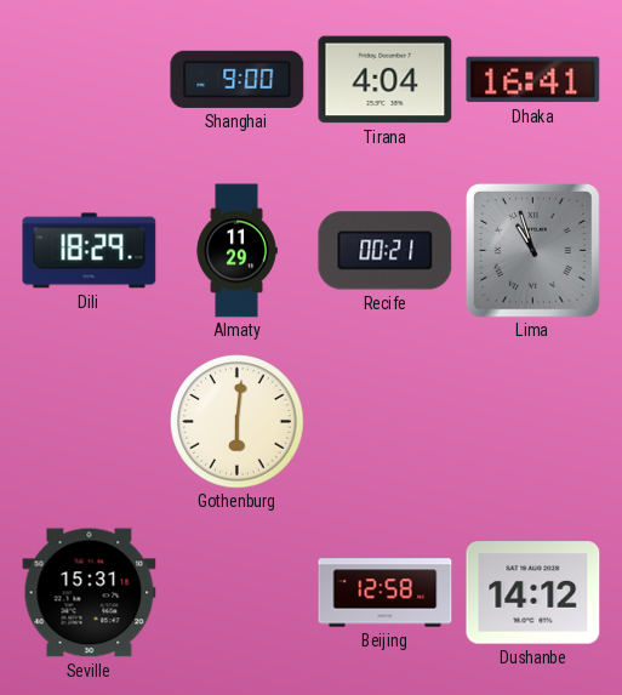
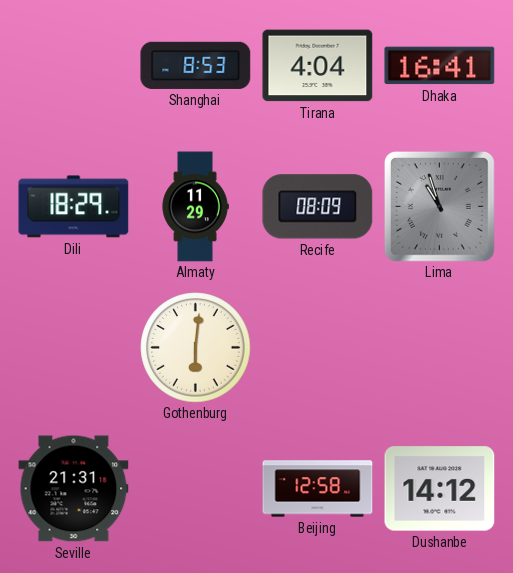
Shanghai: 9:00 -> 8:53 (196, 65)
Recife: 00:21 -> 08:09 (318, 207)
Seville: 15:31 -> 21:31 (74, 489)
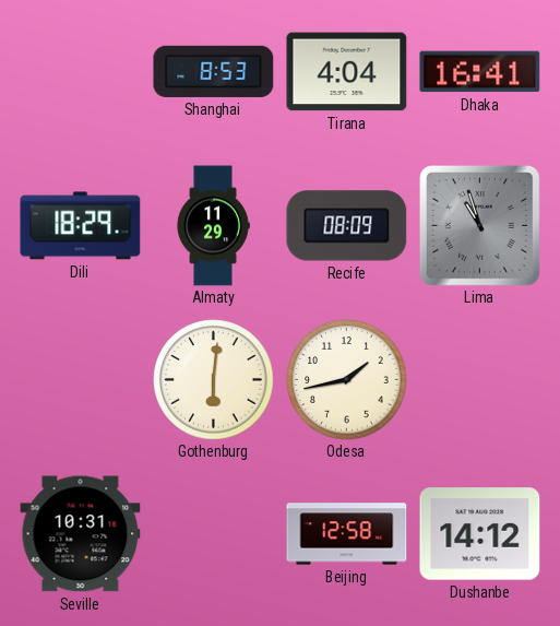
Odesa: none -> 1:43 (347, 380)
Seville: 21:31 -> 10:31 (81, 534)
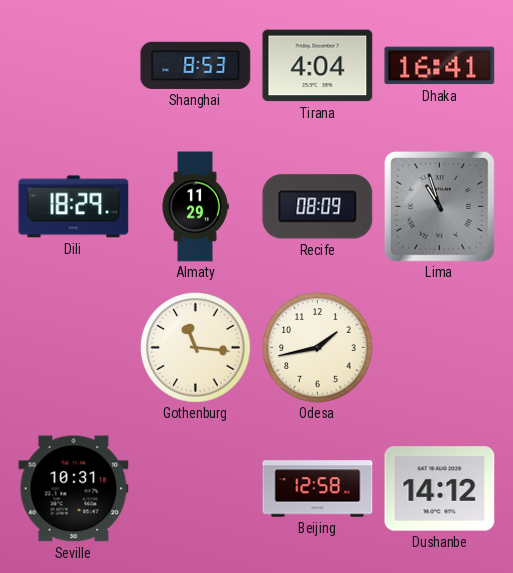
Gothenburg: 6:01 -> 11:16 (196, 348)
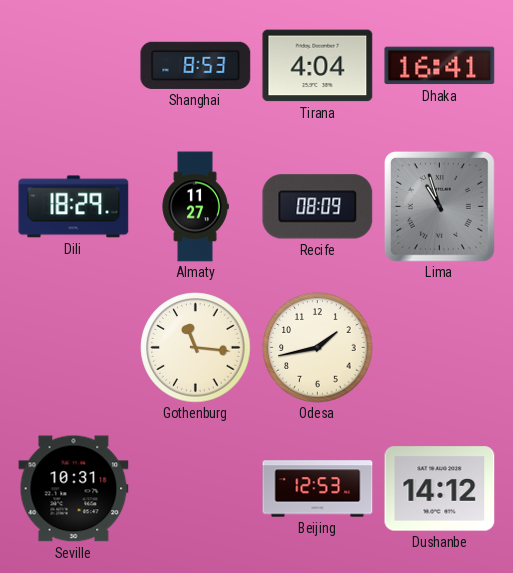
Almaty: 11:29 -> 11:27 (195, 207)
Beijing: 12:58 -> 12:53 (318, 489)
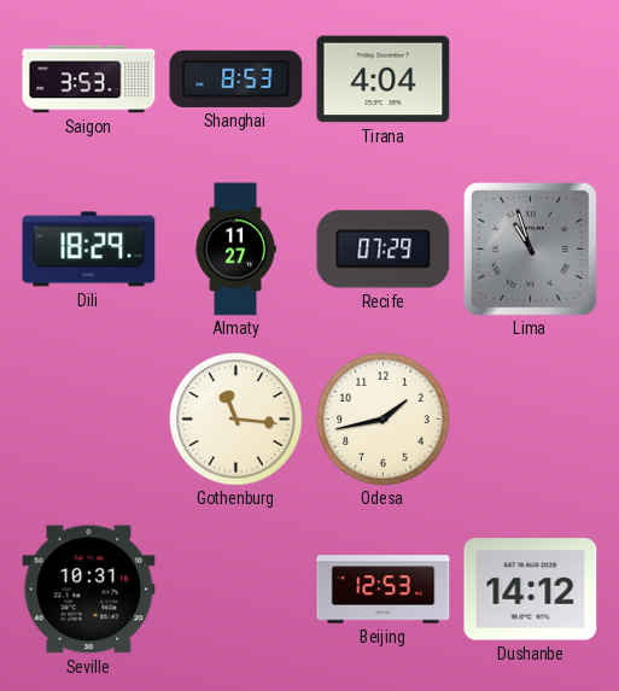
Saigon: none -> 3:53 (89, 80)
Dhaka: 16:41 -> none (440, 66)
Recife: 08:09 -> 07:29 (384, 250)
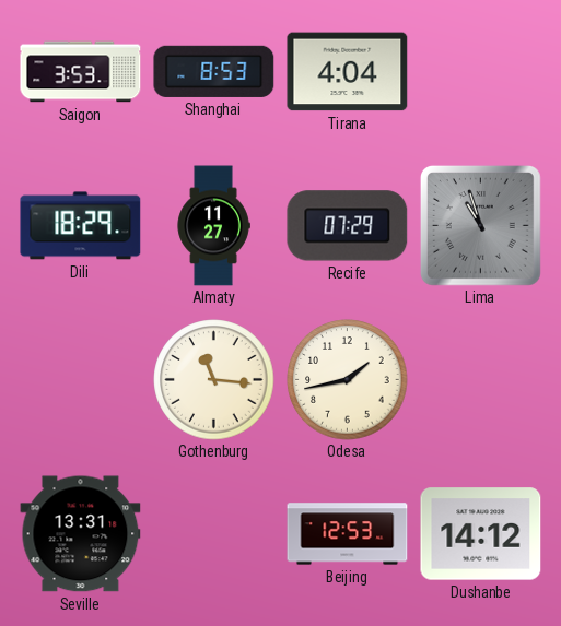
Seville: 10:31 -> 13:31 (81, 534)
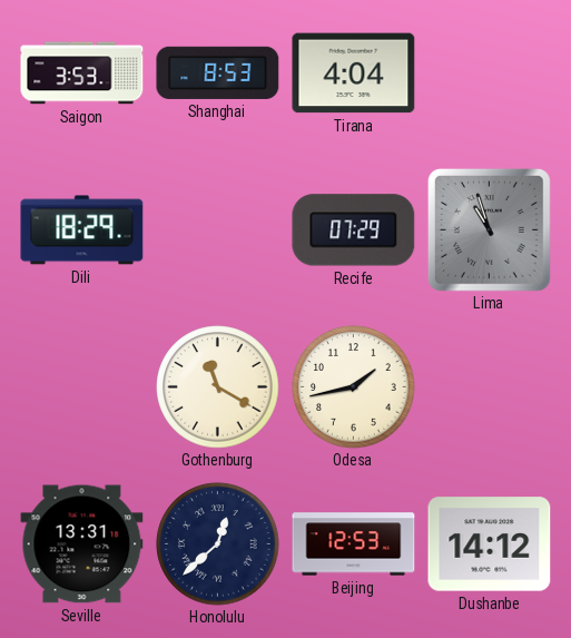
Almaty: 11:27 -> none (213, 226)
Gothenburg: 11:16 -> 11:20 (218, 387)
Honolulu: none -> 12:38 (218, 544)
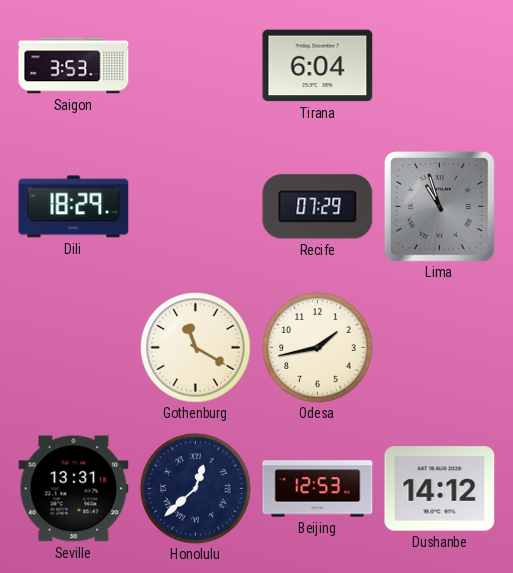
Shanghai: 8:53 -> none (218, 72)
Tirana: 4:04 -> 6:04 (318, 66)
